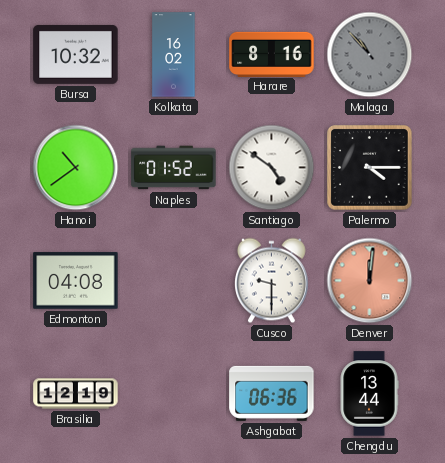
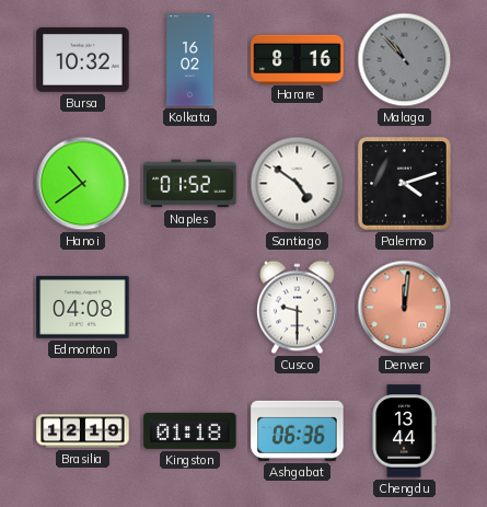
Palermo: 4:15 -> 4:12 (405, 184)
Kingston: none -> 01:18 (190, 430)
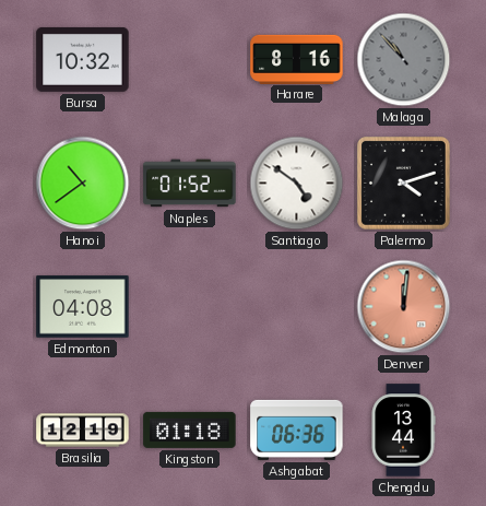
Kolkata: 16:02 -> none (190, 60)
Cusco: 9:30 -> none (298, 308)
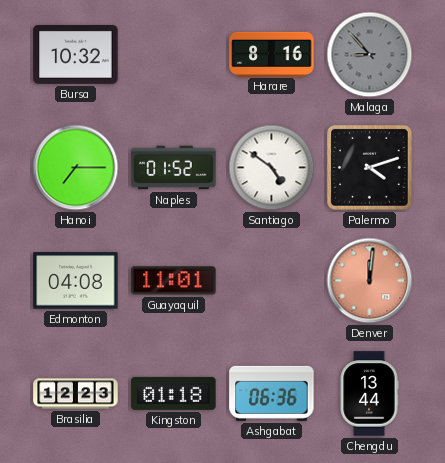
Malaga: 10:53 -> 8:53 (370, 55)
Hanoi: 10:39 -> 7:15 (76, 168)
Guayaquil: none -> 11:01 (174, 281)
Brasilia: 12:19 -> 12:23 (76, 394)
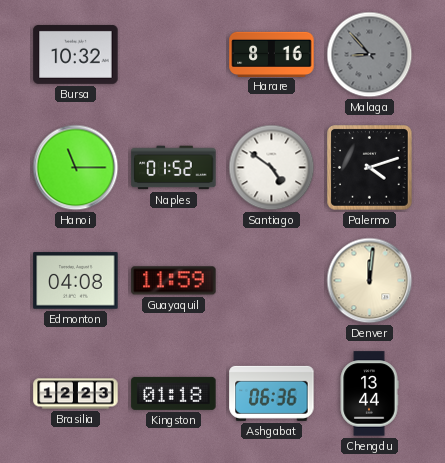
Hanoi: 7:15 -> 11:15 (76, 168)
Guayaquil: 11:01 -> 11:59 (174, 281)
Denver dial: salmon -> cream (370, 281)
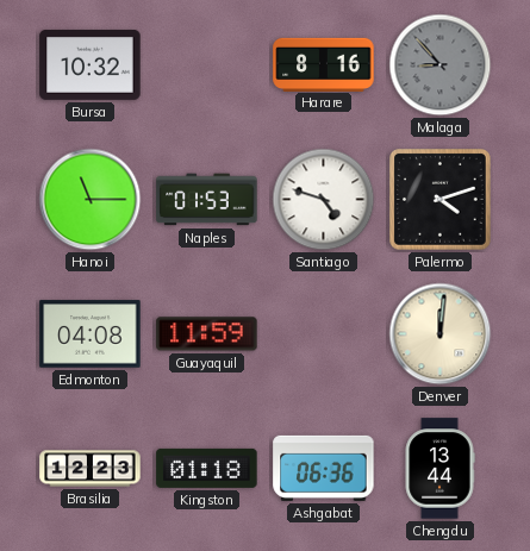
Naples: 01:52 -> 01:53 (207, 200)
Santiago: 4:51 -> 4:48 (324, 200)
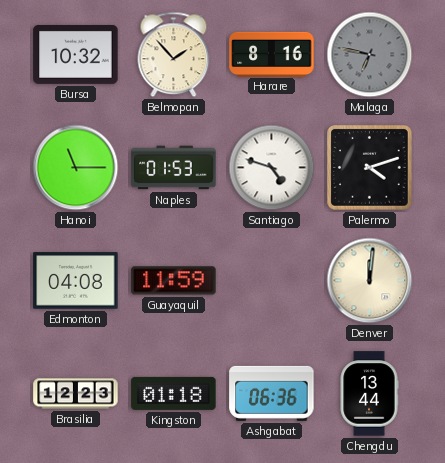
Belmopan: none -> 1:53 (174, 55)
Malaga: 8:53 -> 6:47 (370, 55)
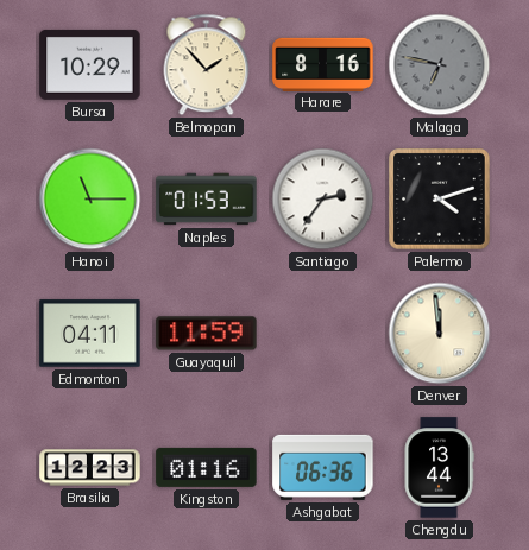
Bursa: 10:32 -> 10:29 (90, 64)
Santiago: 4:48 -> 2:36 (323, 200)
Edmonton: 04:08 -> 04:11 (90, 334)
Denver: 12:01 -> 11:59 (440, 334)
Kingston: 01:18 -> 01:16 (207, 467)
